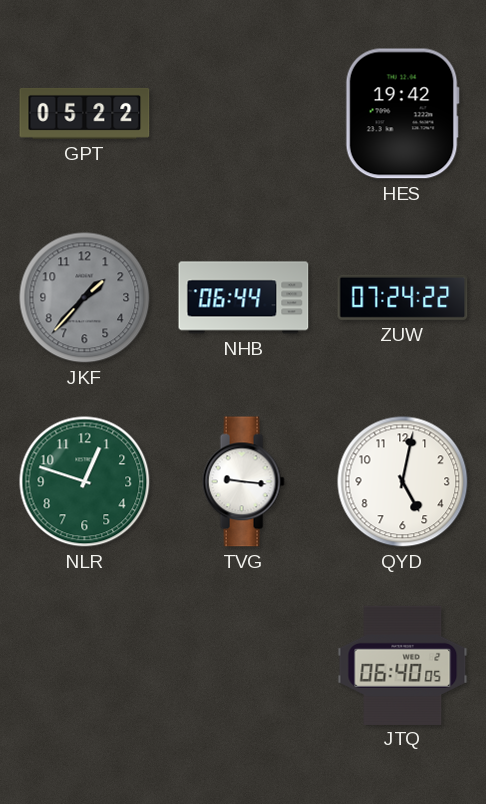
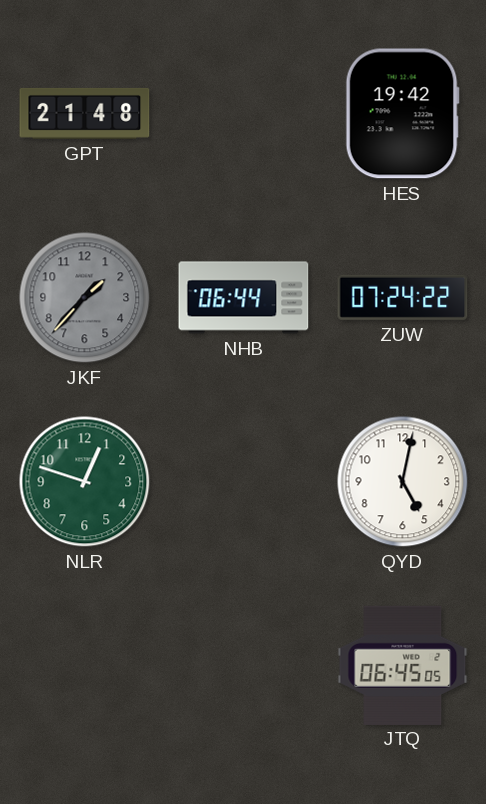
GPT: 05:22 -> 21:48 (85, 113)
TVG: 9:16 -> none (243, 482)
JTQ: 06:40 -> 06:45 (403, 665)
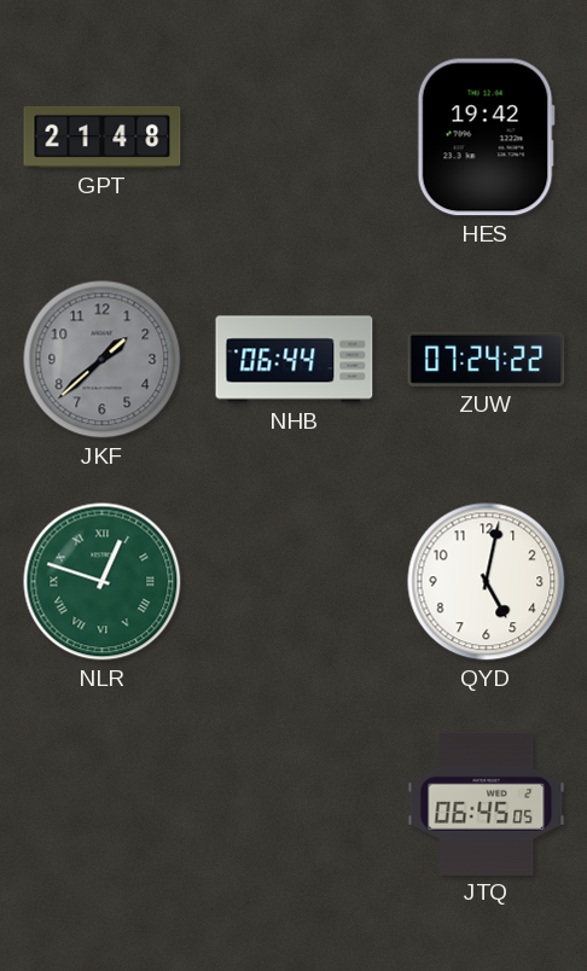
JKF: 1:37 -> 1:38 (103, 360)
NLR numerals: Arabic -> Roman (103, 582)
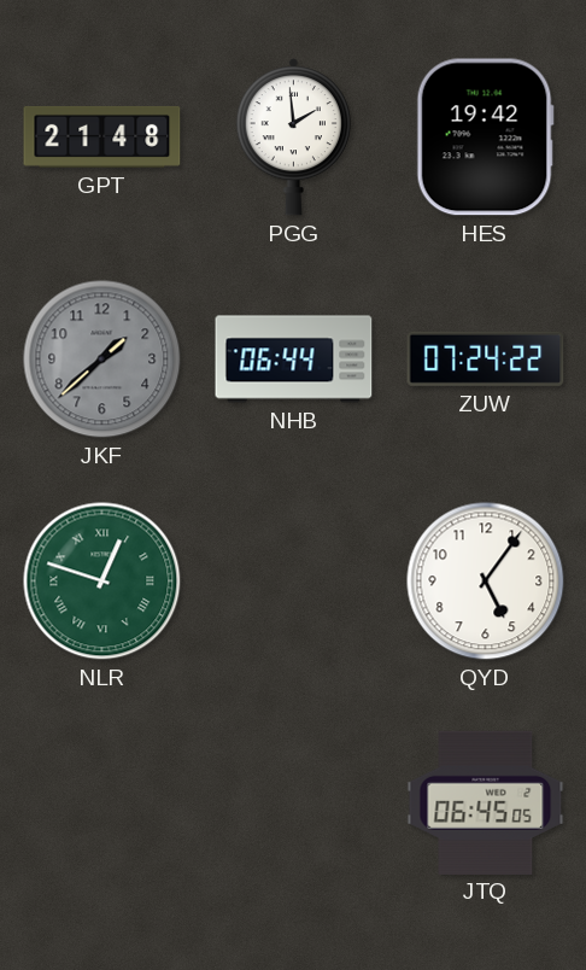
PGG: none -> 1:59 (293, 136)
QYD: 5:02 -> 5:06 (486, 582)
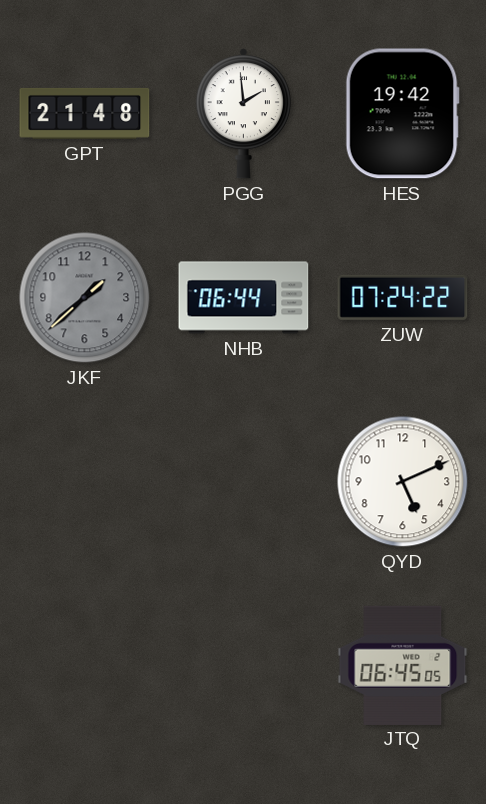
NLR: 12:48 -> none (102, 582)
QYD: 5:06 -> 5:11 (403, 482)
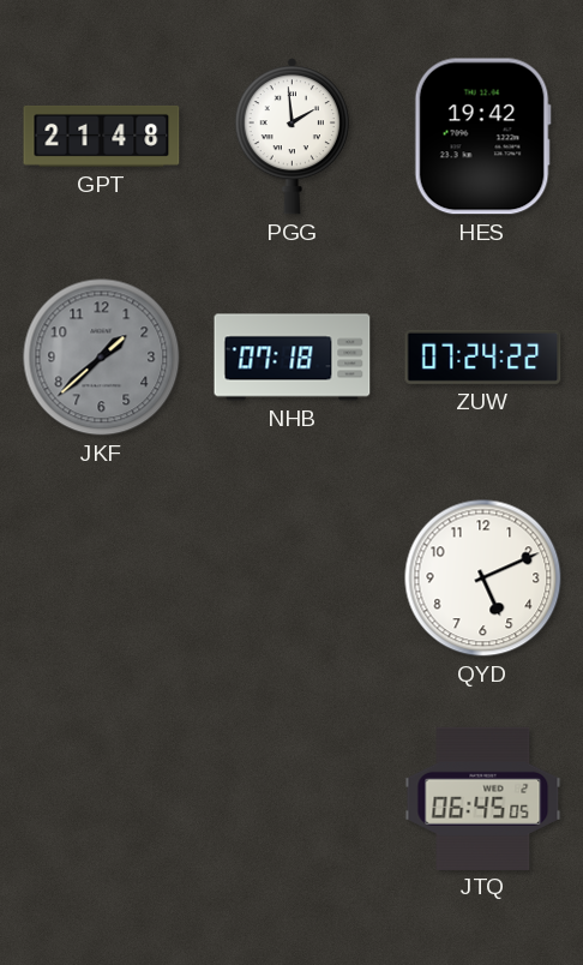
NHB: 06:44 -> 07:18 (293, 358)
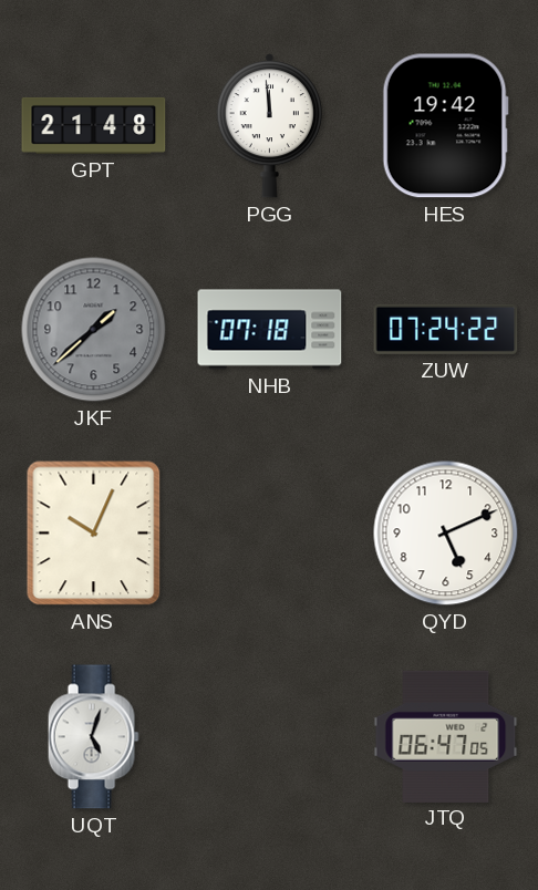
PGG: 1:59 -> 11:59 (269, 125)
ANS: none -> 10:04 (94, 534)
UQT: none -> 5:03 (93, 737)
JTQ: 06:45 -> 06:47 (446, 736)
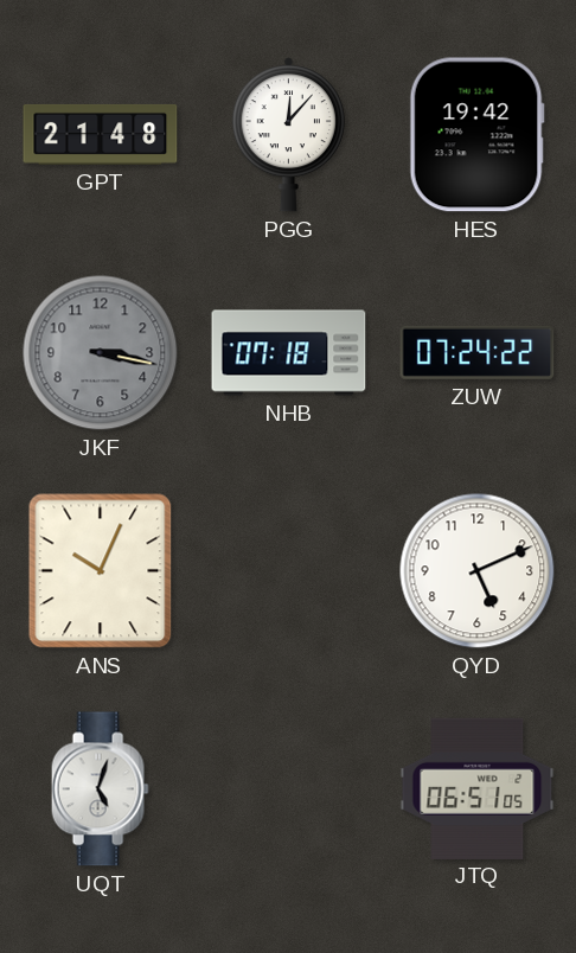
PGG: 11:59 -> 12:07 (288, 134)
JKF: 1:38 -> 3:17 (101, 353)
JTQ: 06:47 -> 06:51 (478, 788)
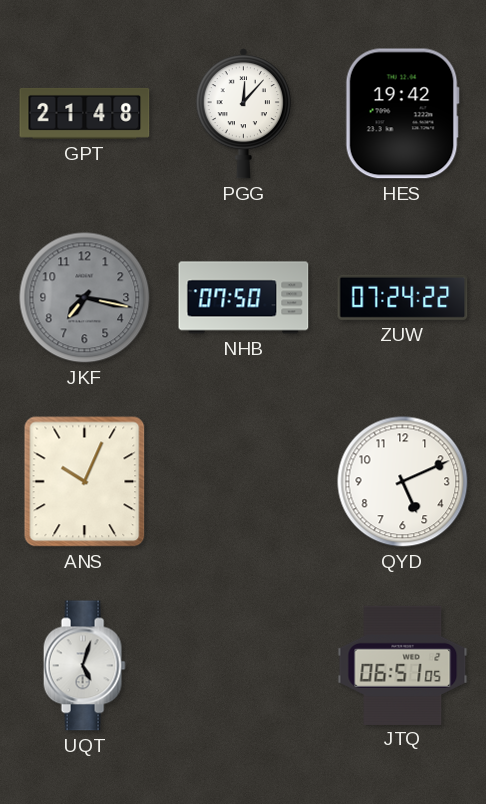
JKF: 3:17 -> 7:17 (85, 298)
NHB: 07:18 -> 07:50 (244, 298)
